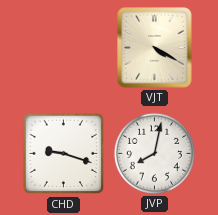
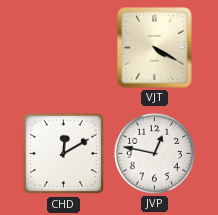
CHD: 9:18 -> 12:10 (64, 154)
JVP: 8:02 -> 12:47 (154, 153)
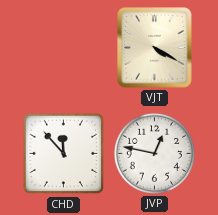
CHD: 12:10 -> 11:53 (64, 154)
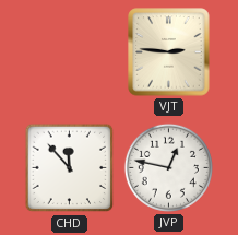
VJT: 4:20 -> 2:46 (169, 52)
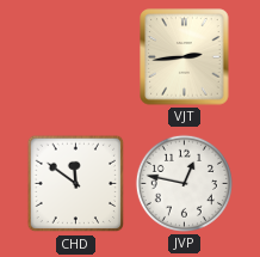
VJT: 2:46 -> 2:44 (185, 57)
CHD: 11:53 -> 11:51 (76, 184)
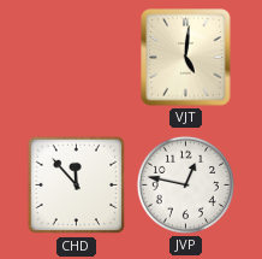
VJT: 2:44 -> 5:01 (186, 58)
CHD: 11:51 -> 11:53 (77, 186)
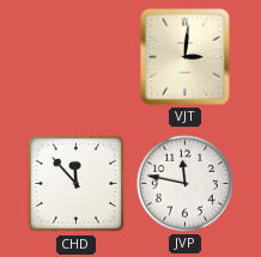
VJT: 5:01 -> 3:01 (186, 57)
JVP: 12:47 -> 11:47 (184, 183)
